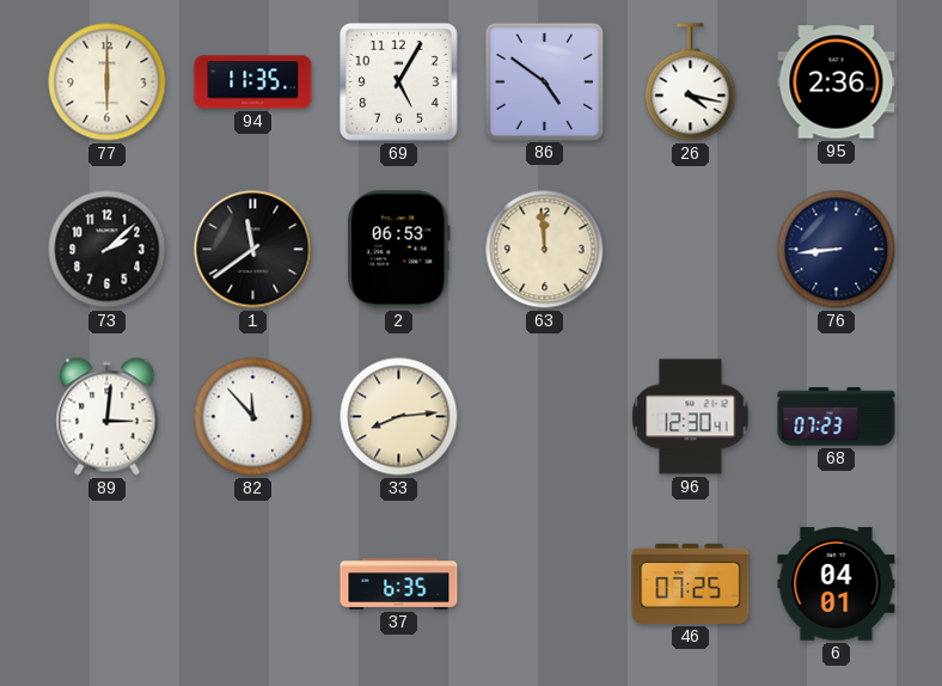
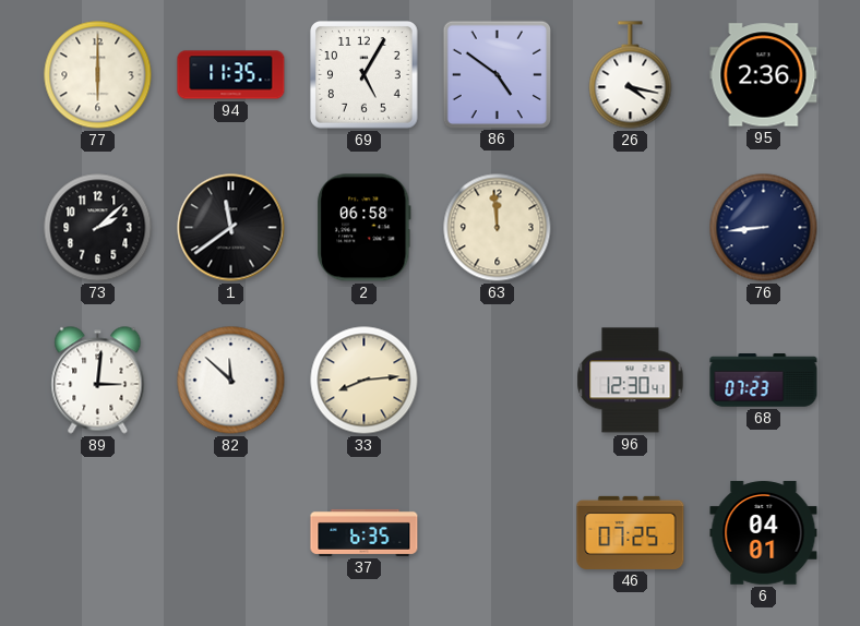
2: 06:53 -> 06:58 (365, 228)
82: 11:53 -> 11:52 (231, 381)
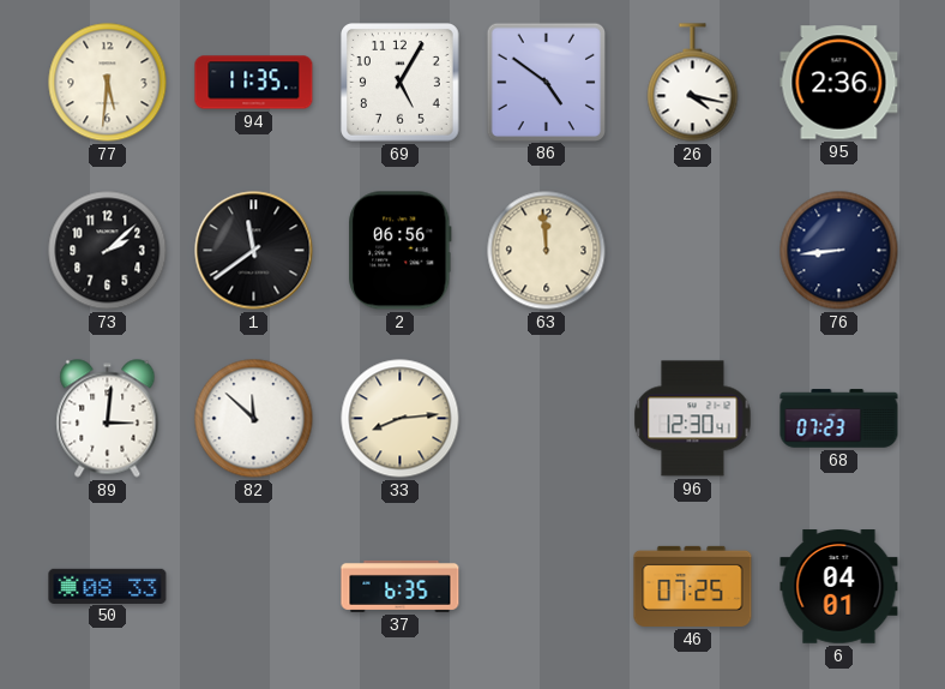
77: 6:00 -> 5:31 (108, 83)
2: 06:58 -> 06:56 (401, 251)
50: none -> 08:33 (108, 586)
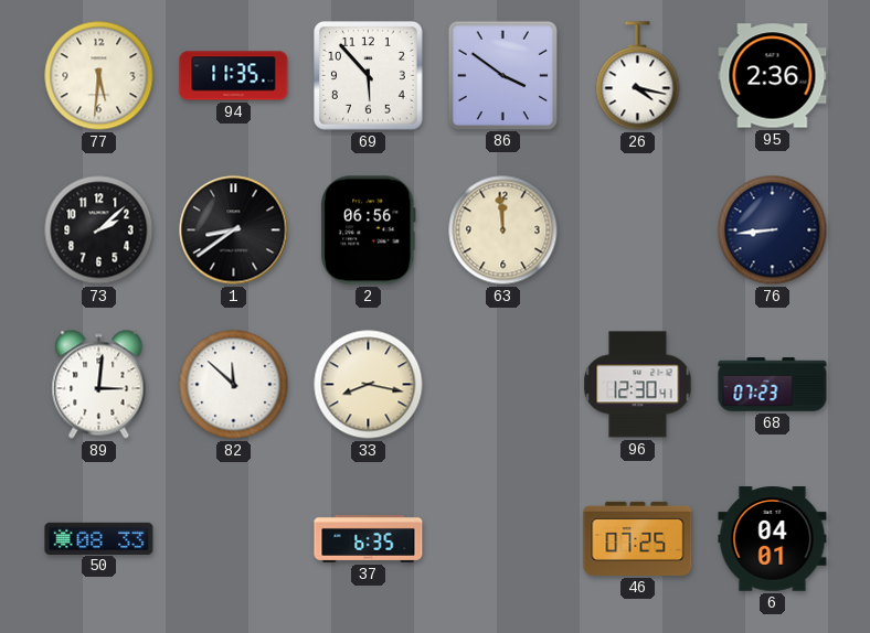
69: 5:05 -> 5:53 (369, 76)
86: 4:51 -> 3:51 (502, 75)
1: 11:39 -> 8:39 (234, 230)
33: 8:14 -> 8:17 (369, 385)
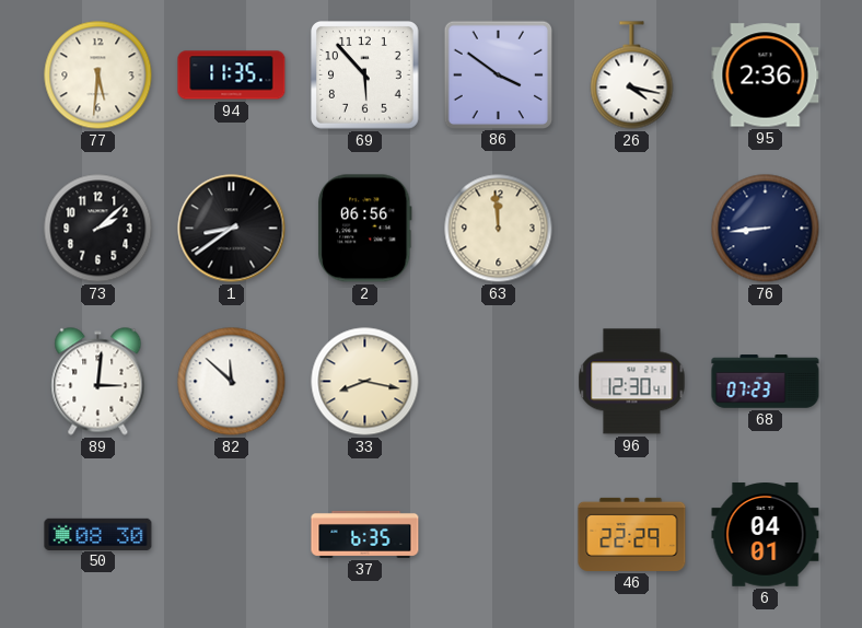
50: 08:33 -> 08:30 (98, 534)
46: 07:25 -> 22:29 (632, 534)
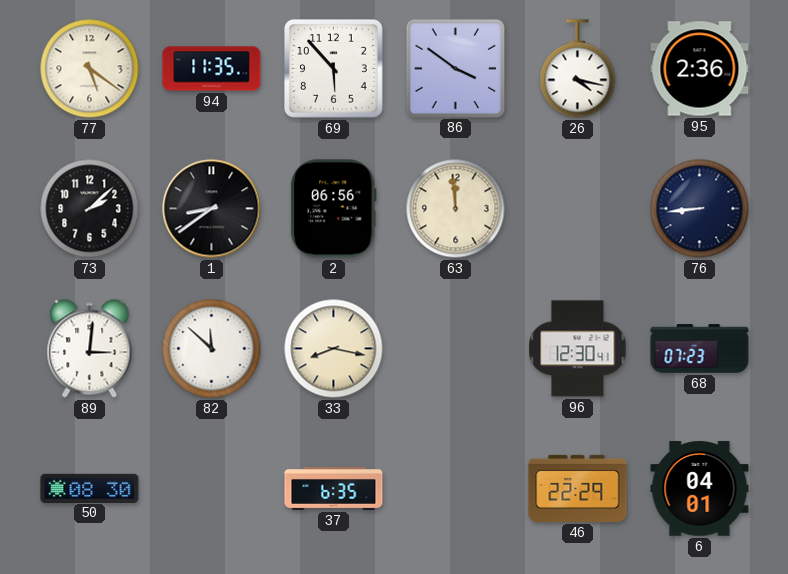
77: 5:31 -> 5:21 (90, 69)
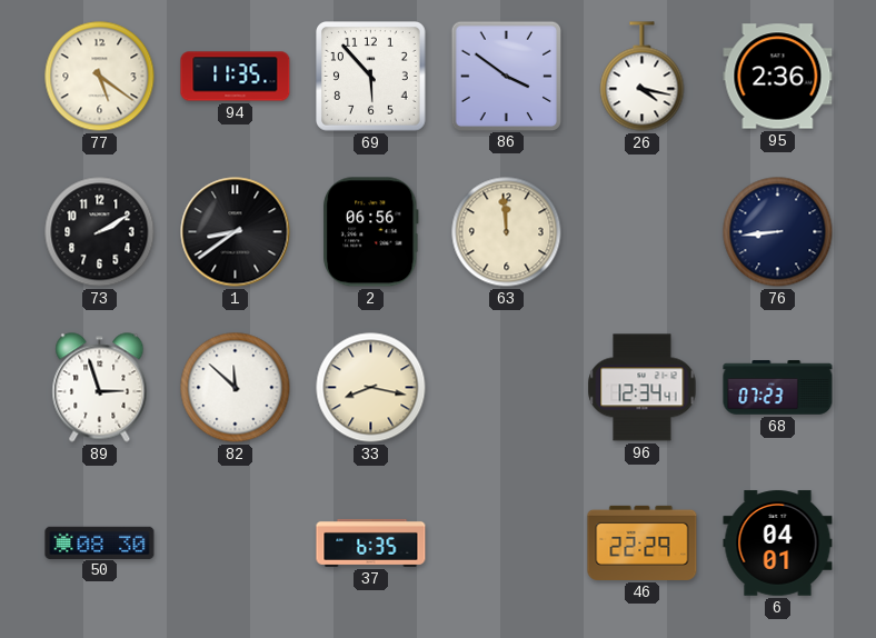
73: 2:08 -> 2:10 (100, 232)
89: 3:01 -> 2:57 (100, 388)
96: 12:30 -> 12:34 (643, 388)
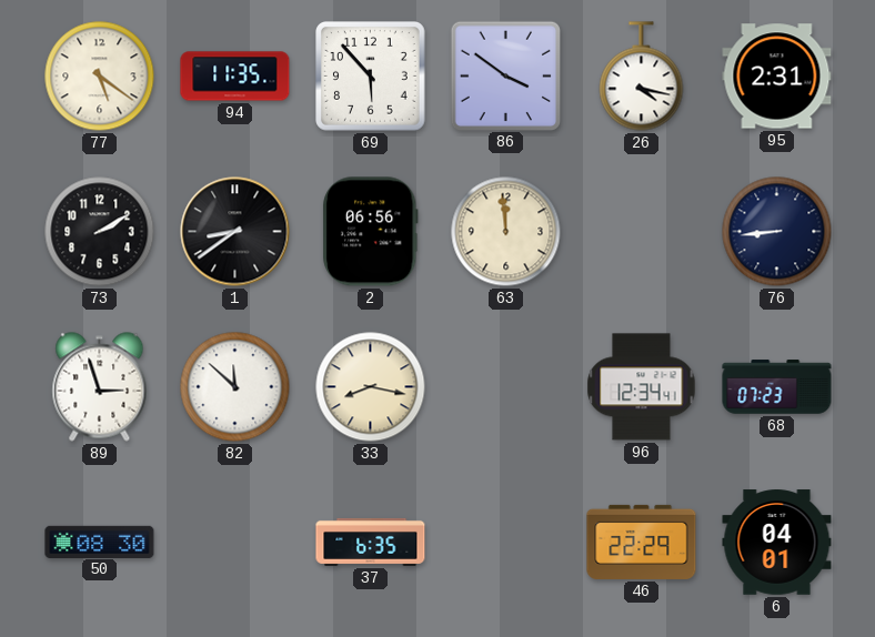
95: 2:36 -> 2:31 (777, 77)
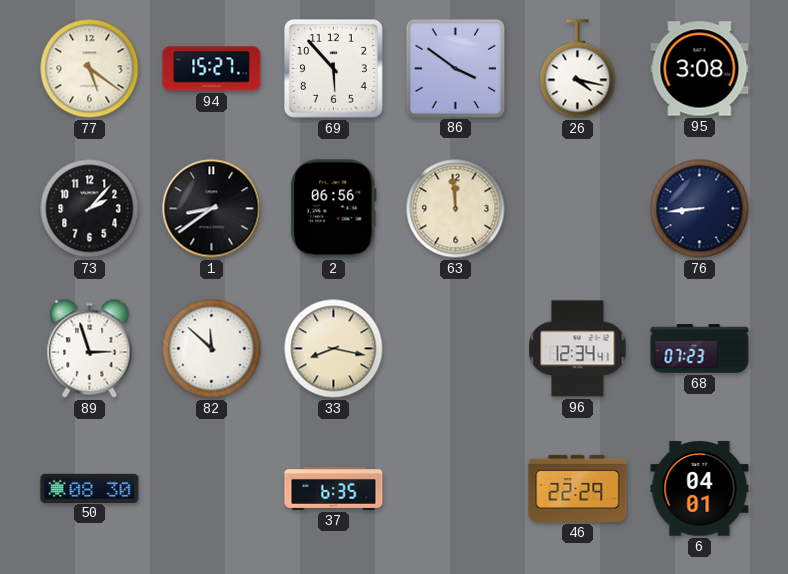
94: 11:35 -> 15:27 (212, 69)
95: 2:31 -> 3:08 (700, 69)
73: 2:10 -> 2:07 (90, 209)
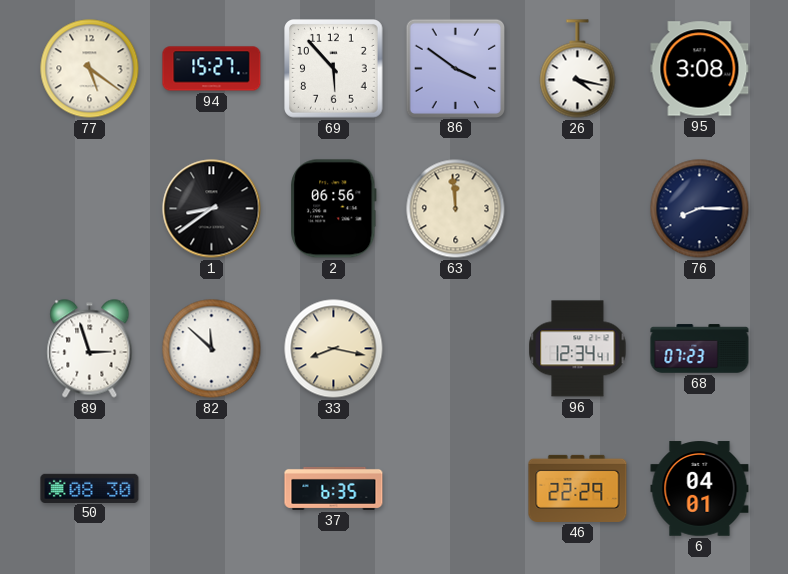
73: 2:07 -> none (90, 209)
76: 8:44 -> 8:15 (700, 209)
